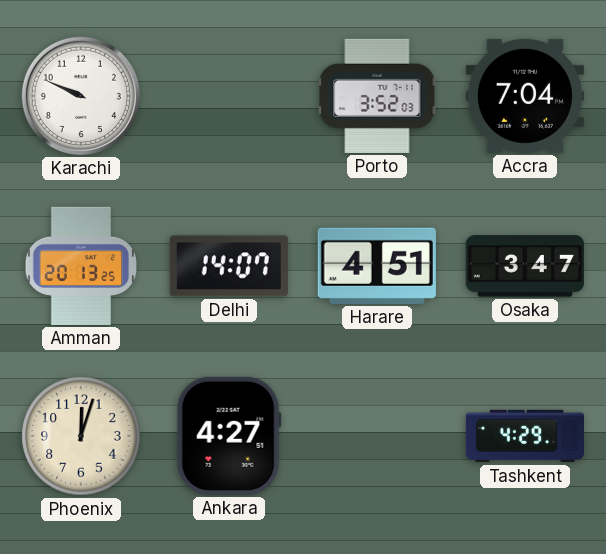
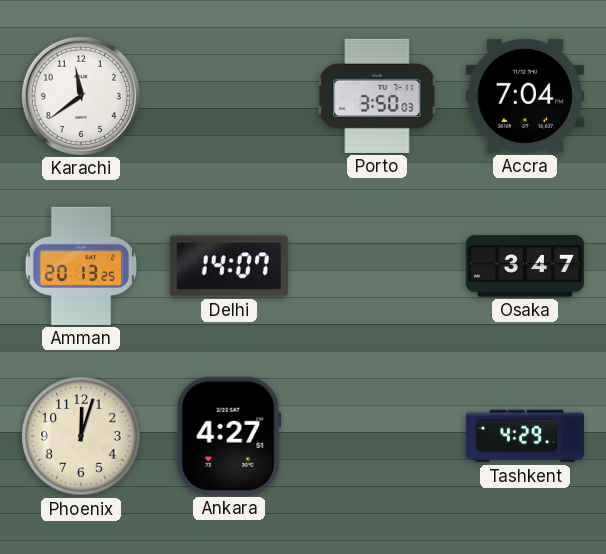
Karachi: 9:49 -> 11:39 (81, 96)
Porto: 3:52 -> 3:50 (377, 96)
Harare: 4:51 -> none (377, 266)
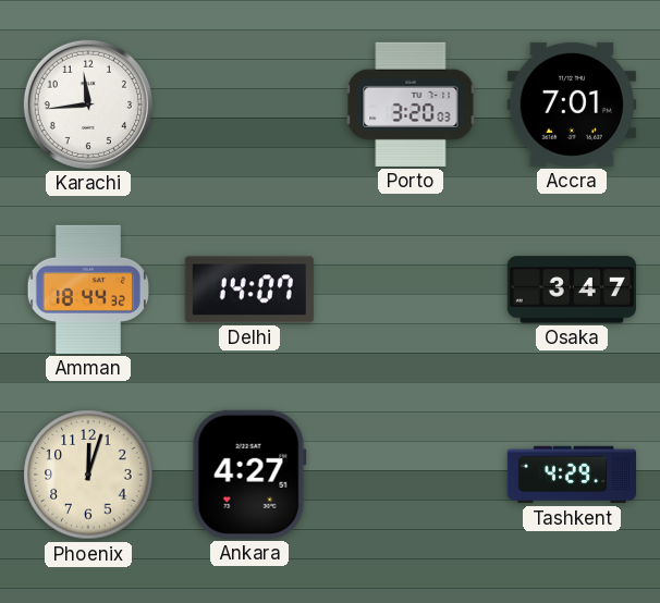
Karachi: 11:39 -> 11:44 (88, 104)
Porto: 3:50 -> 3:20 (411, 104)
Accra: 7:04 -> 7:01 (572, 104)
Amman: 20:13 -> 18:44 (87, 290)
